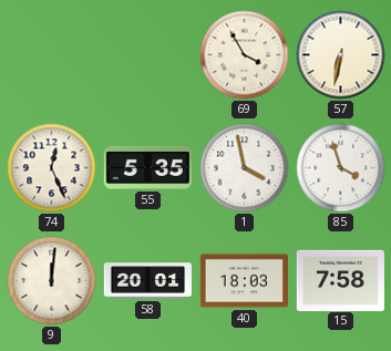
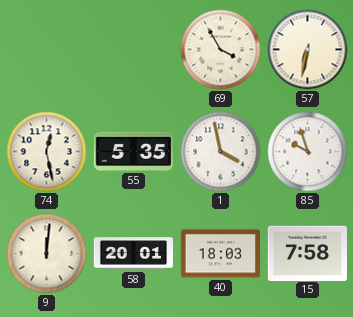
74: 12:26 -> 12:28 (47, 152)
85: 3:57 -> 9:57 (308, 152)
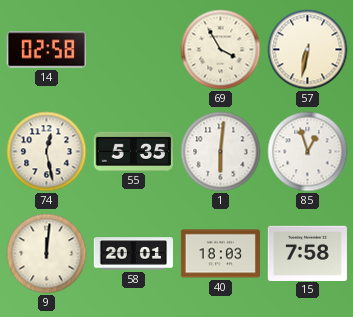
14: none -> 02:58 (46, 50)
1: 3:58 -> 6:01 (221, 152)
85: 9:57 -> 12:57 (308, 152)
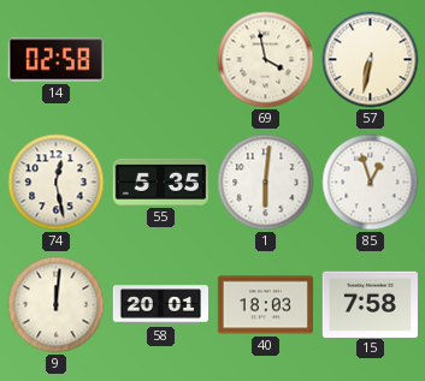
69: 3:55 -> 3:58 (266, 60)
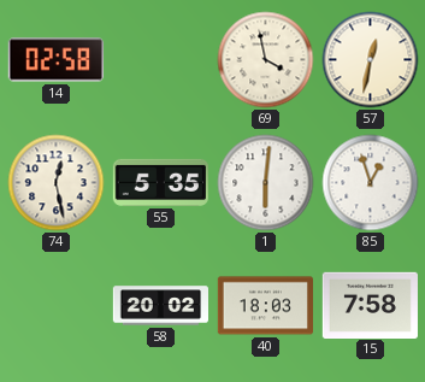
57: 6:32 -> 12:32 (371, 60)
9: 12:01 -> none (57, 305)
58: 20:01 -> 20:02 (160, 306)
